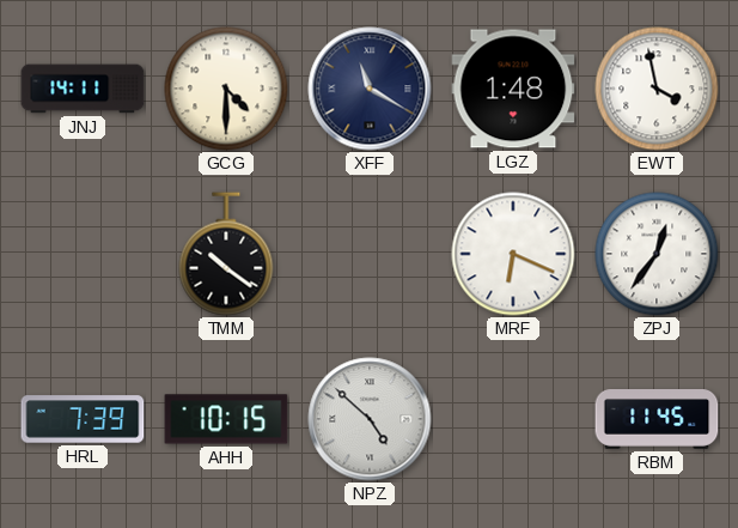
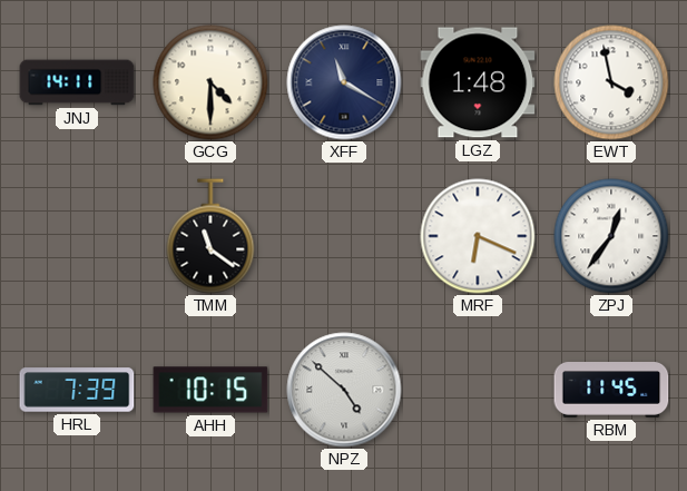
TMM: 10:21 -> 11:21 (210, 236)
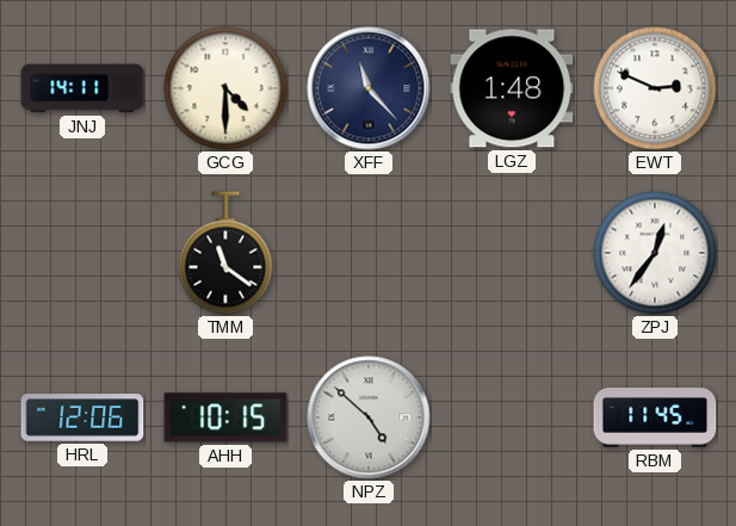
XFF: 11:20 -> 11:23 (369, 88)
EWT: 3:58 -> 2:49 (655, 88)
MRF: 6:19 -> none (478, 236)
HRL: 7:39 -> 12:06 (82, 417)
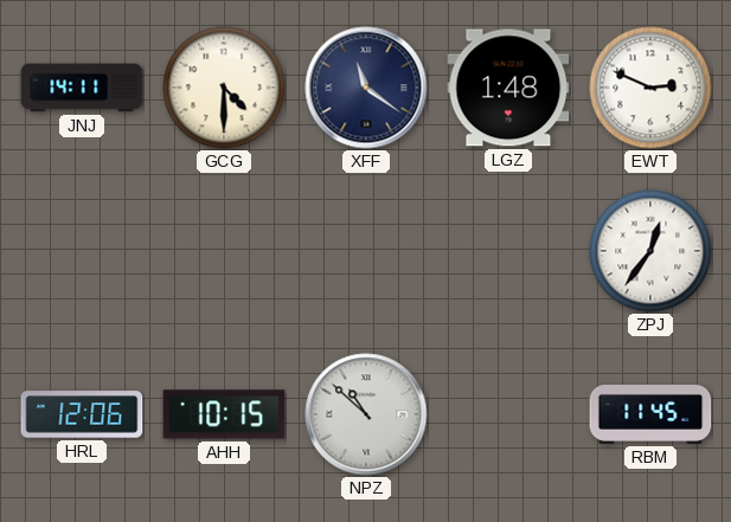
XFF: 11:23 -> 11:21 (366, 88)
TMM: 11:21 -> none (225, 253)
NPZ: 4:52 -> 10:52 (366, 414)
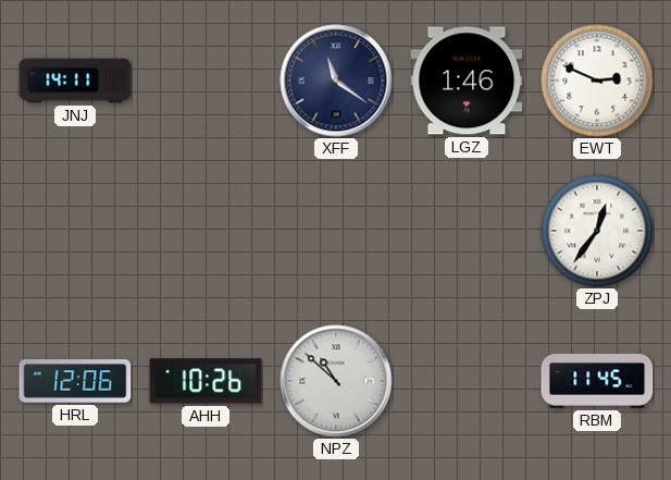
GCG: 4:30 -> none (224, 88)
LGZ: 1:48 -> 1:46 (467, 81)
AHH: 10:15 -> 10:26 (206, 381)
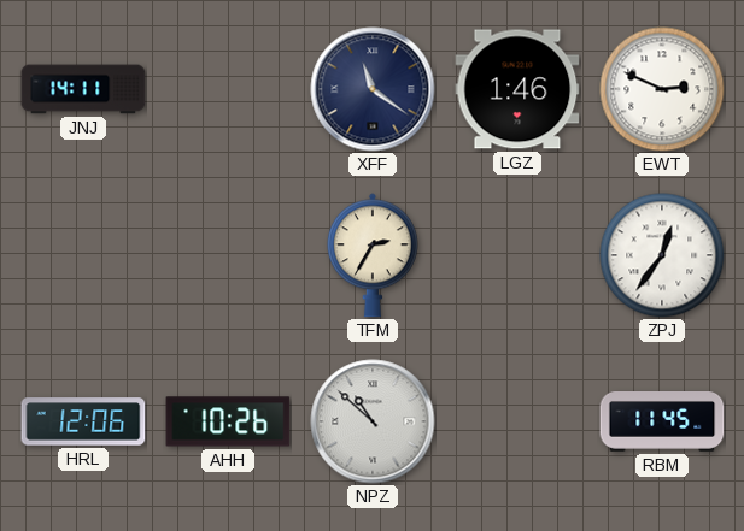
TFM: none -> 2:35 (373, 255)
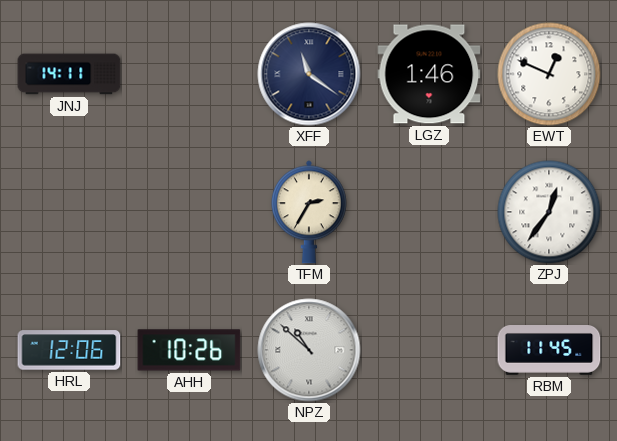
EWT: 2:49 -> 12:49 (549, 74)
